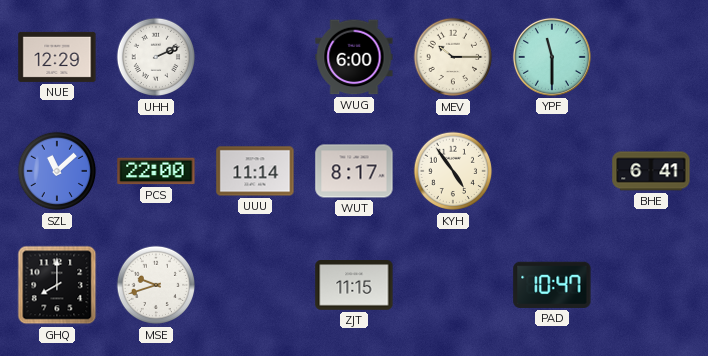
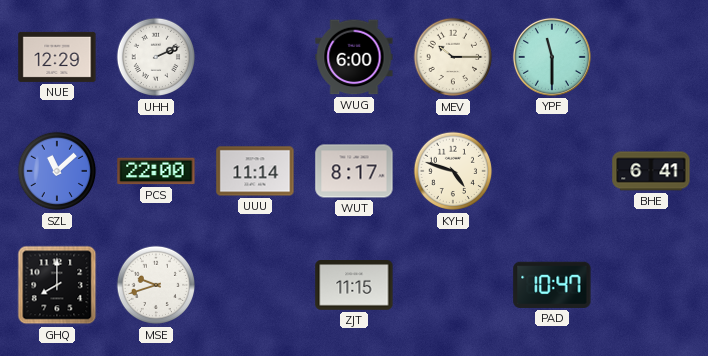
KYH: 4:54 -> 4:48 (453, 171)
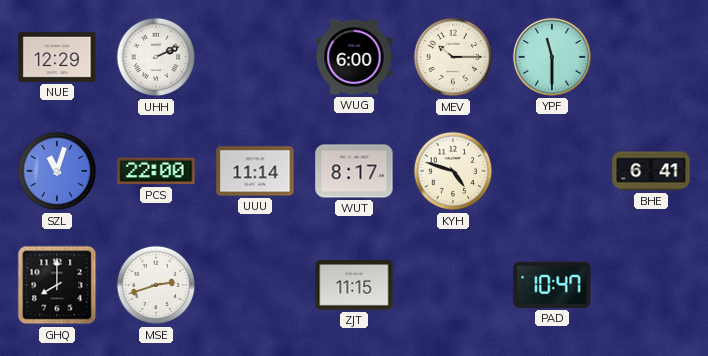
SZL: 11:08 -> 11:03 (57, 171)
MSE: 9:42 -> 2:42 (156, 285)
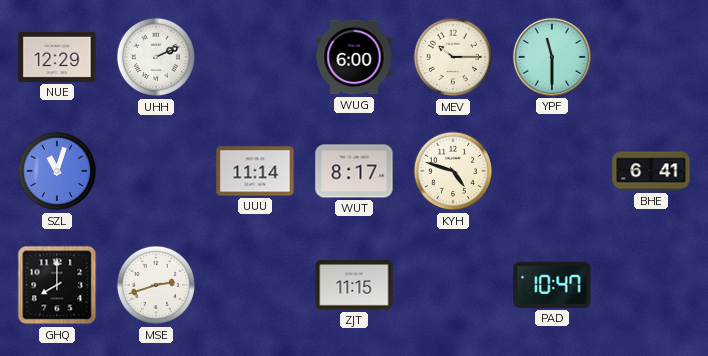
PCS: 22:00 -> none (156, 171)
